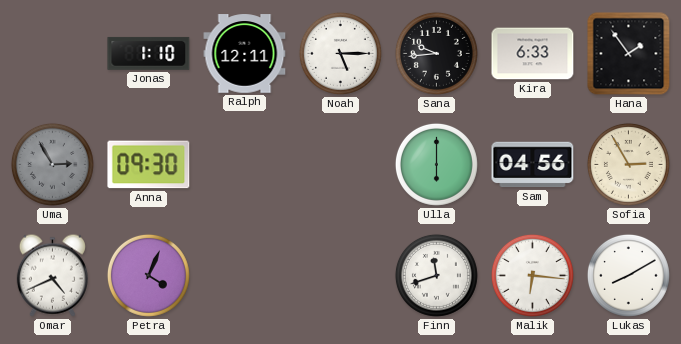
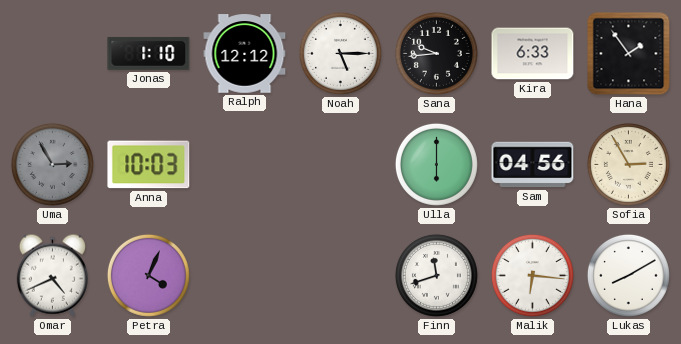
Ralph: 12:11 -> 12:12 (245, 54)
Anna: 09:30 -> 10:03 (149, 165)
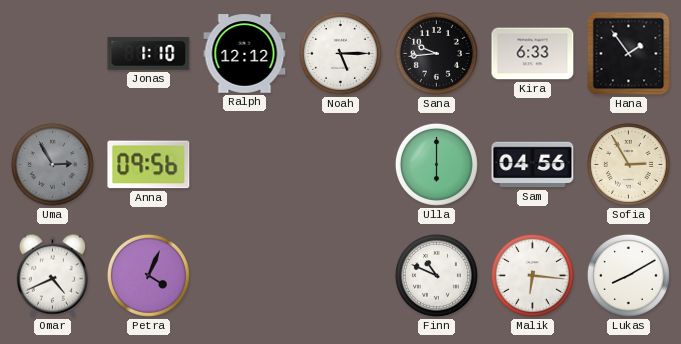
Anna: 10:03 -> 09:56 (149, 165)
Finn: 11:42 -> 10:49 (436, 275)
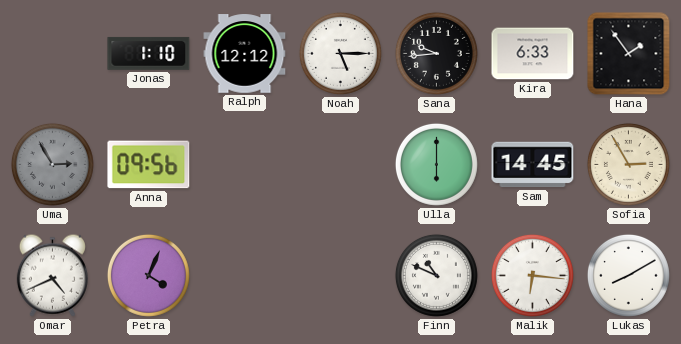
Sam: 04:56 -> 14:45 (533, 165)
